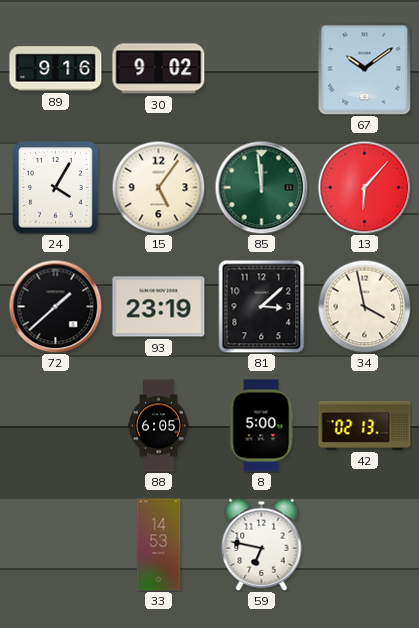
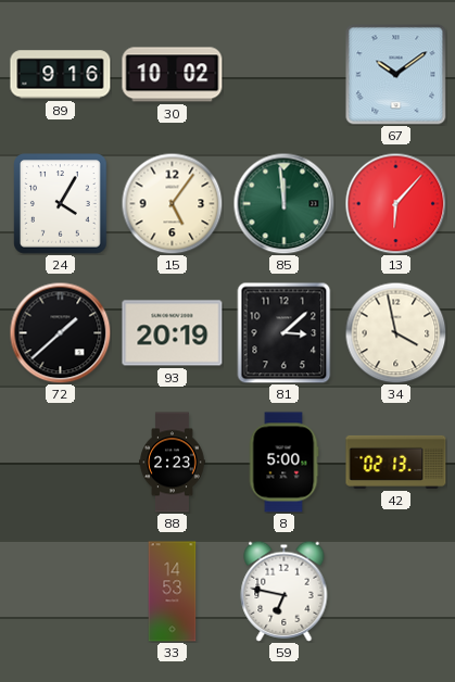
30: 9:02 -> 10:02 (173, 75)
93: 23:19 -> 20:19 (173, 333)
88: 6:05 -> 2:23 (173, 463)
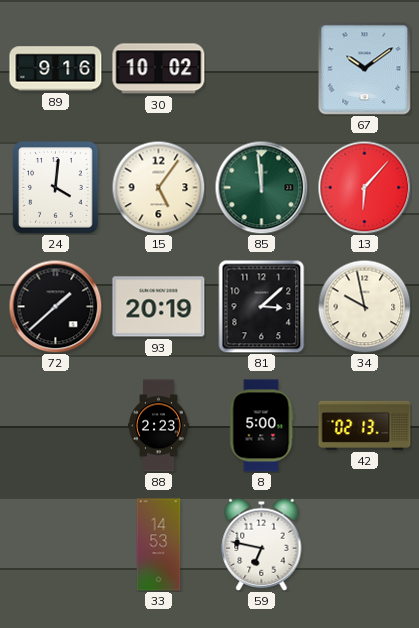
24: 4:05 -> 4:01 (56, 188)
34: 3:58 -> 9:58 (364, 306)
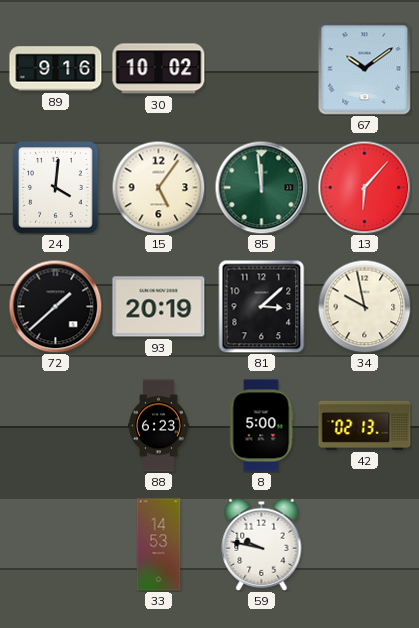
88: 2:23 -> 6:23 (159, 426)
59: 6:47 -> 9:47 (262, 544)
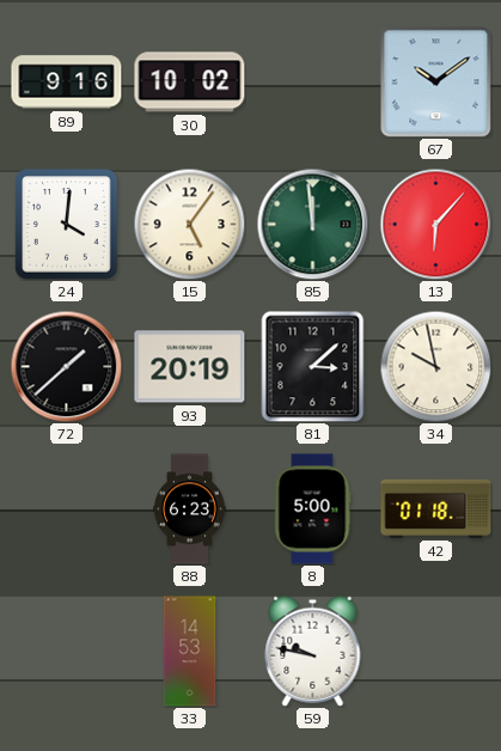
42: 02:13 -> 01:18 (436, 508)
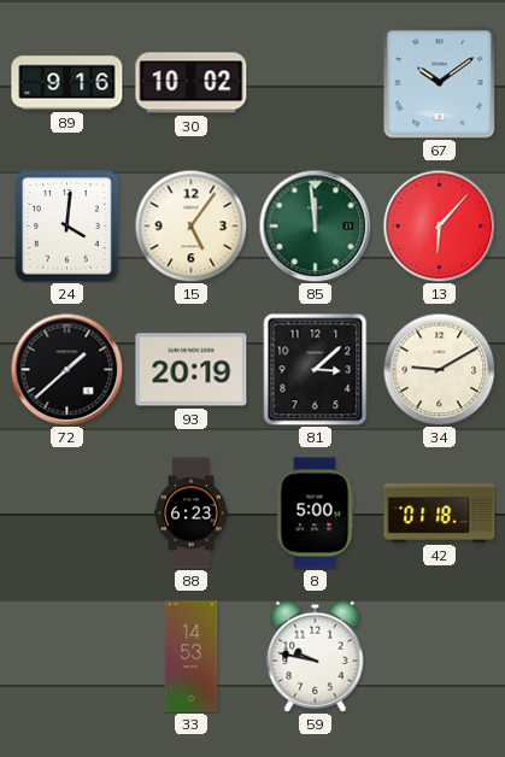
34: 9:58 -> 9:10 (439, 369)
